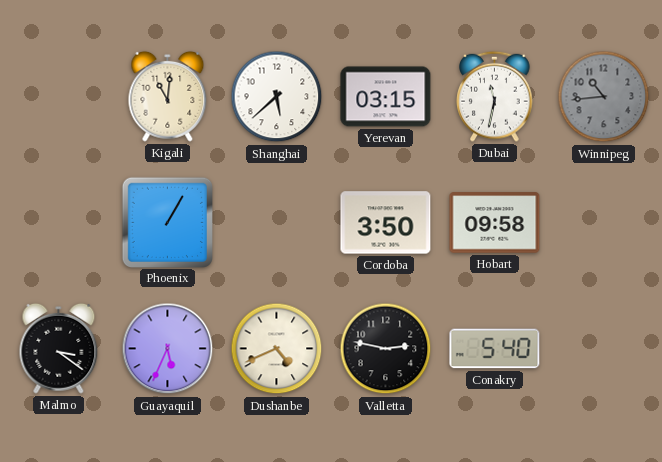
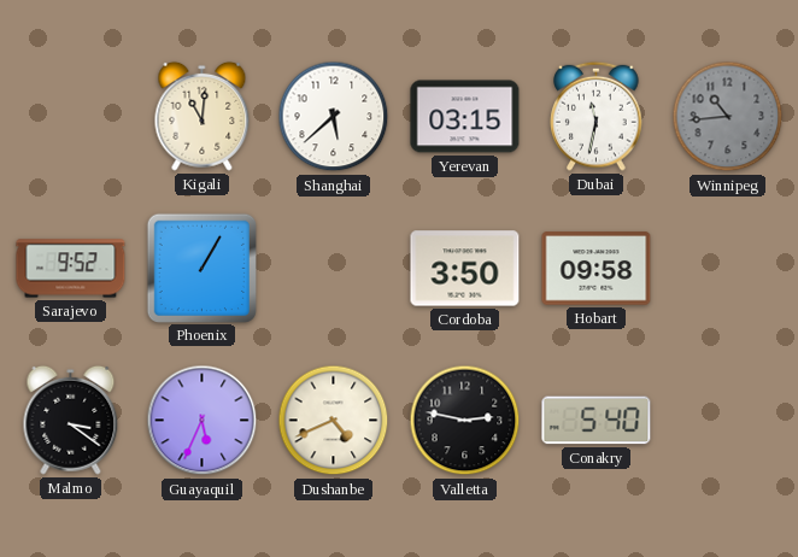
Sarajevo: none -> 9:52 (71, 269)
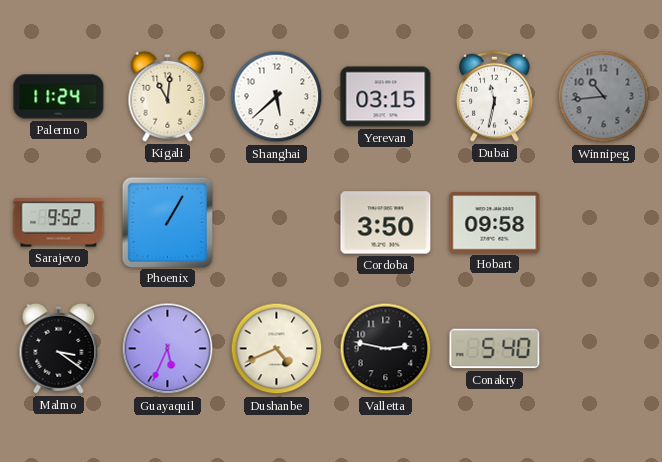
Palermo: none -> 11:24 (59, 97)
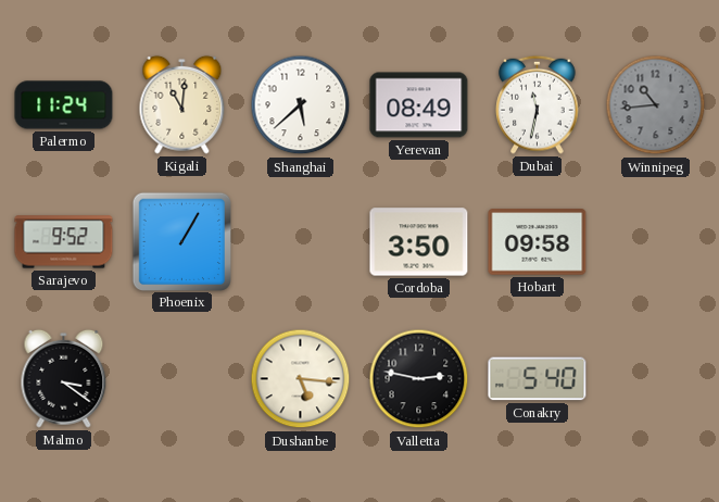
Yerevan: 03:15 -> 08:49 (419, 105)
Guayaquil: 5:34 -> none (168, 349)
Dushanbe: 4:41 -> 5:16 (301, 379)
